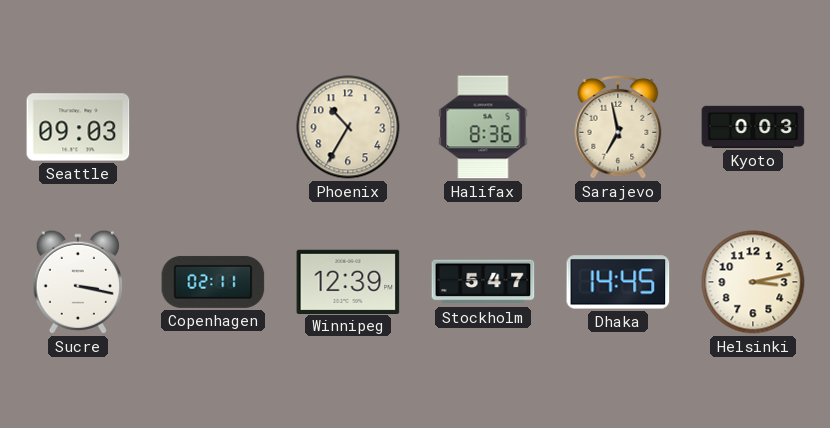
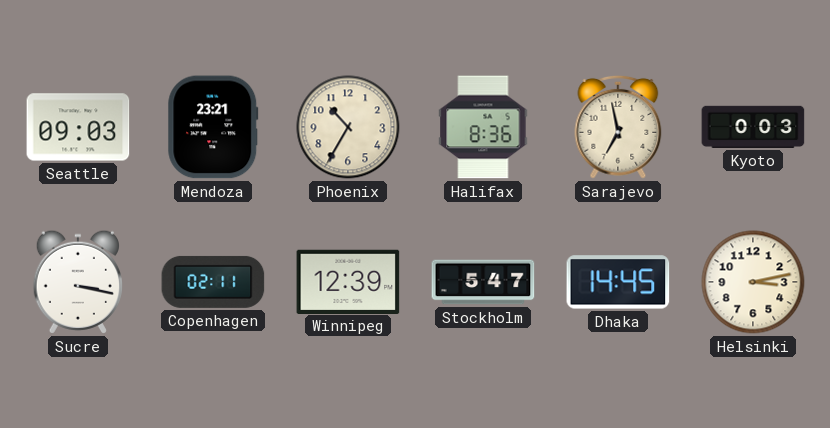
Mendoza: none -> 23:21 (213, 127)
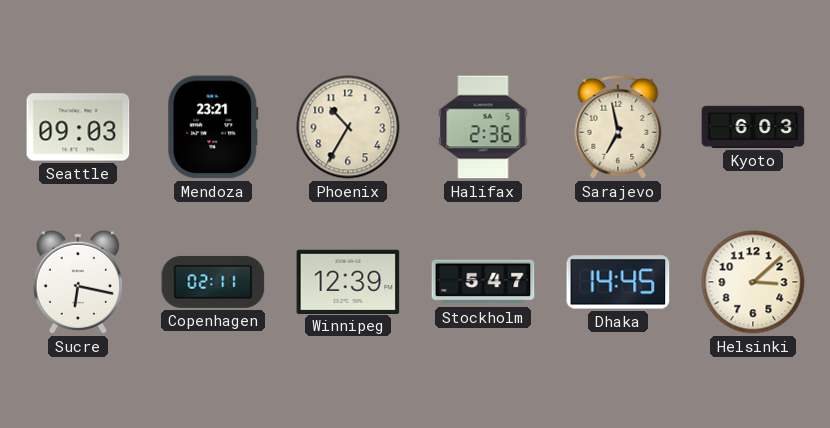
Halifax: 8:36 -> 2:36 (483, 127)
Kyoto: 0:03 -> 6:03 (753, 127)
Sucre: 3:17 -> 6:17 (78, 282)
Helsinki: 3:13 -> 3:08 (753, 282)
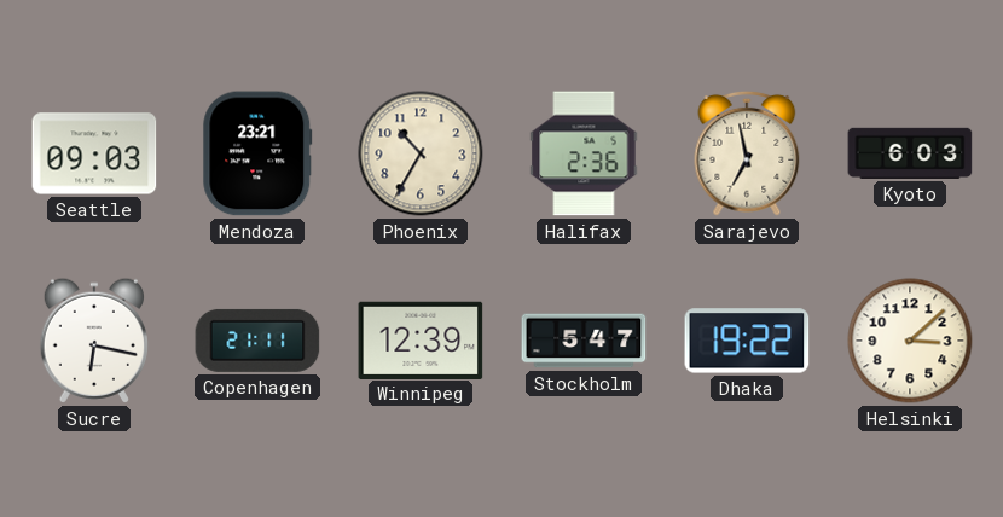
Copenhagen: 02:11 -> 21:11 (257, 341)
Dhaka: 14:45 -> 19:22 (747, 341)
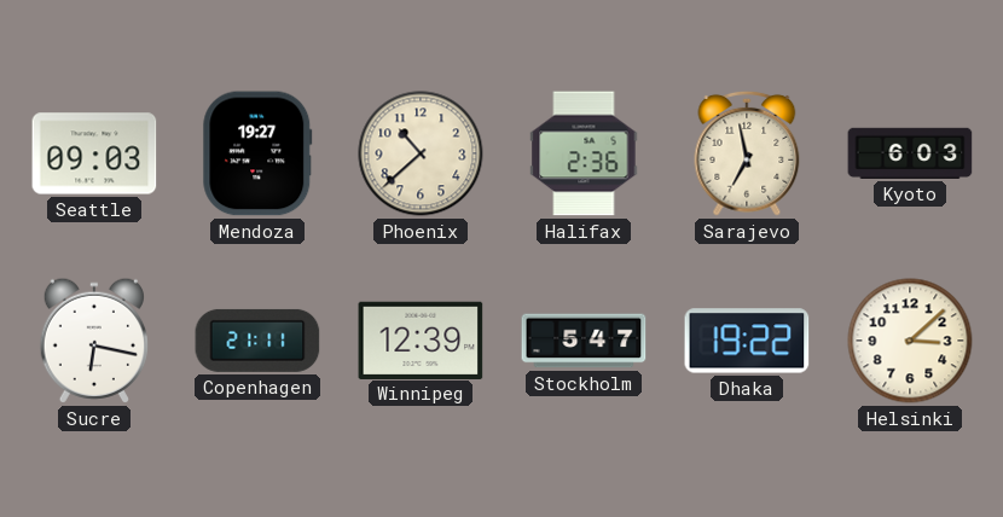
Mendoza: 23:21 -> 19:27 (257, 153)
Phoenix: 10:35 -> 10:38 (421, 153)
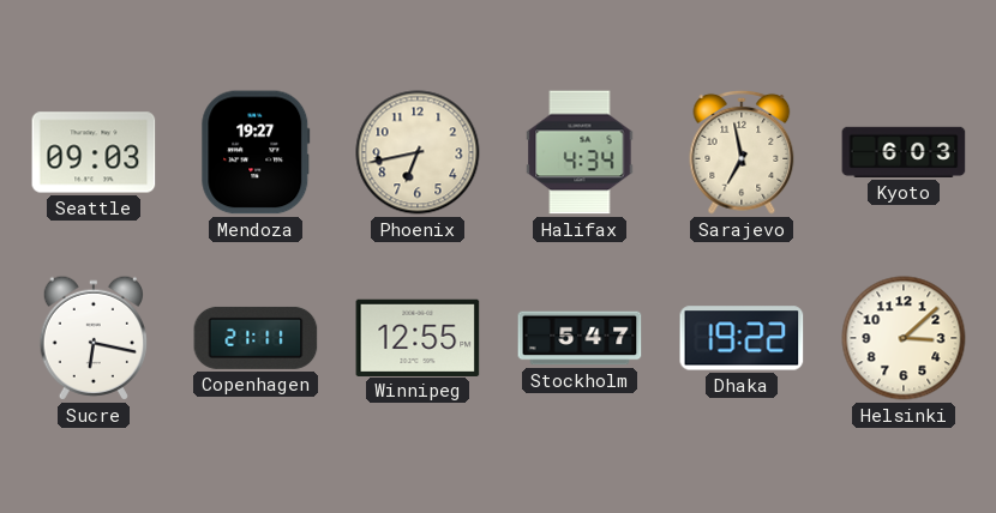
Phoenix: 10:38 -> 6:43 (418, 152)
Halifax: 2:36 -> 4:34 (580, 152)
Winnipeg: 12:39 -> 12:55 (418, 337)
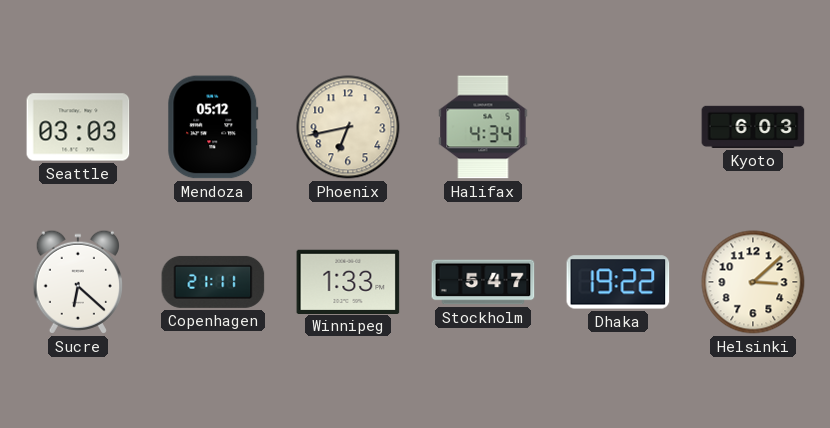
Seattle: 09:03 -> 03:03 (78, 127)
Mendoza: 19:27 -> 05:12 (213, 127)
Sarajevo: 6:58 -> none (742, 152)
Sucre: 6:17 -> 6:22 (78, 282)
Winnipeg: 12:55 -> 1:33 (348, 281)
